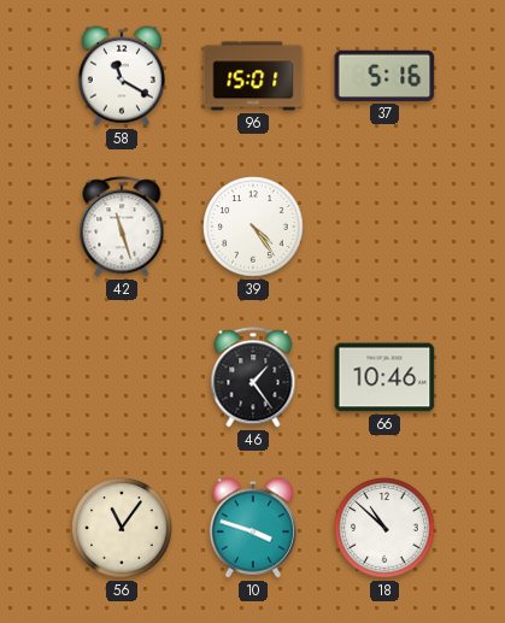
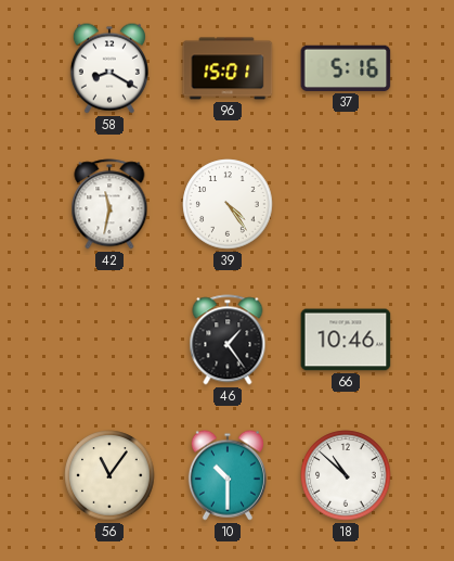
58: 11:20 -> 8:20 (109, 68)
42: 11:27 -> 11:32 (109, 204)
10: 3:48 -> 10:30 (228, 475)
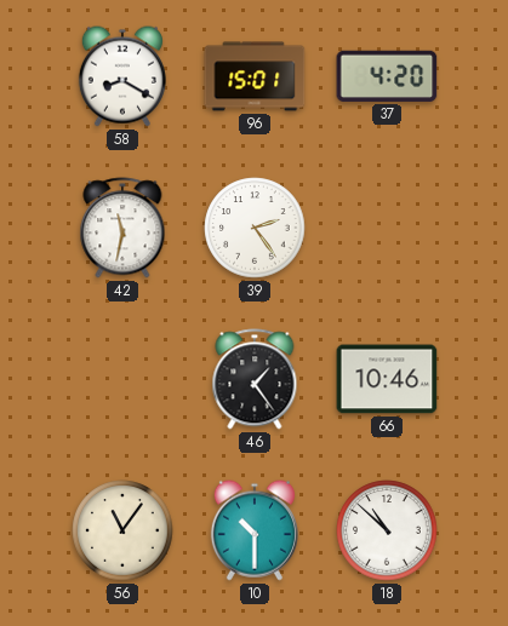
37: 5:16 -> 4:20 (387, 76)
39: 4:24 -> 2:24 (255, 228)
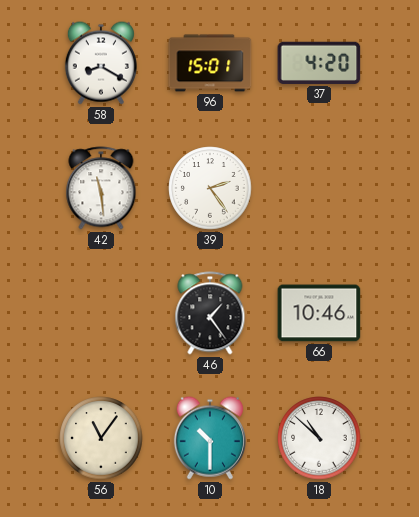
42: 11:32 -> 11:29 (101, 188)
